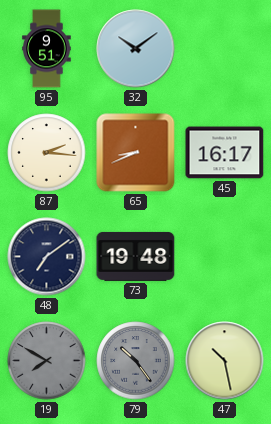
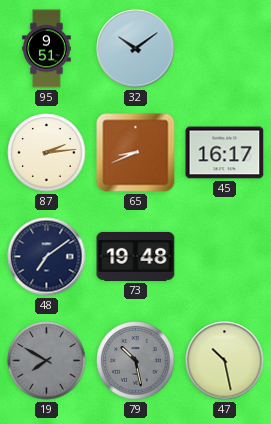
87: 2:16 -> 2:14 (47, 153)
79: 10:24 -> 10:28 (136, 361)
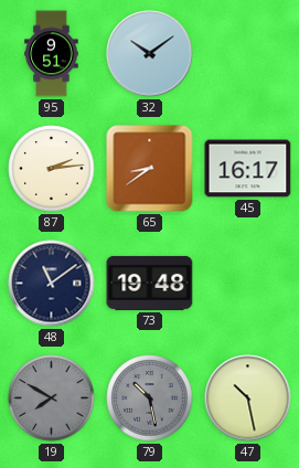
65: 8:41 -> 8:39 (150, 169)
48: 7:09 -> 11:09 (52, 284)
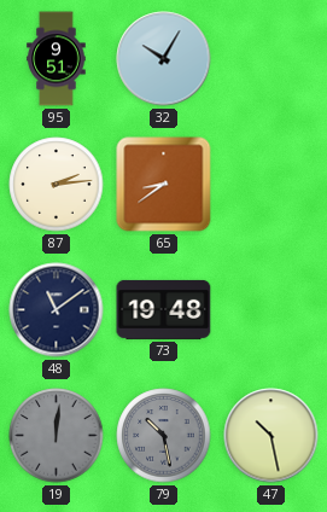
32: 10:09 -> 10:05 (164, 59)
45: 16:17 -> none (248, 169)
19: 7:50 -> 12:01 (57, 436)
